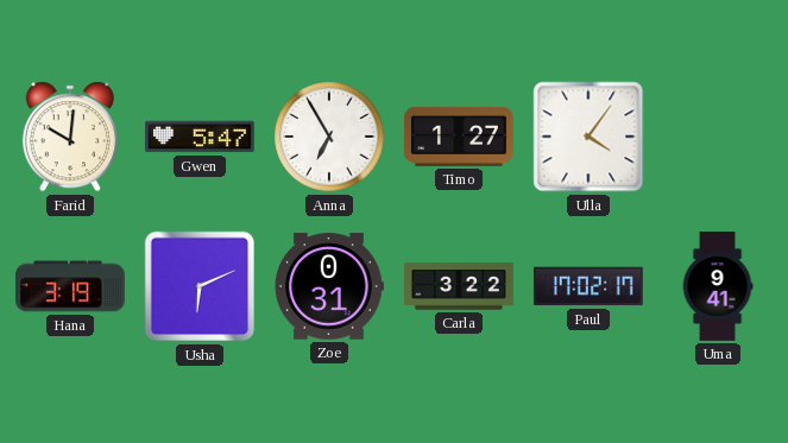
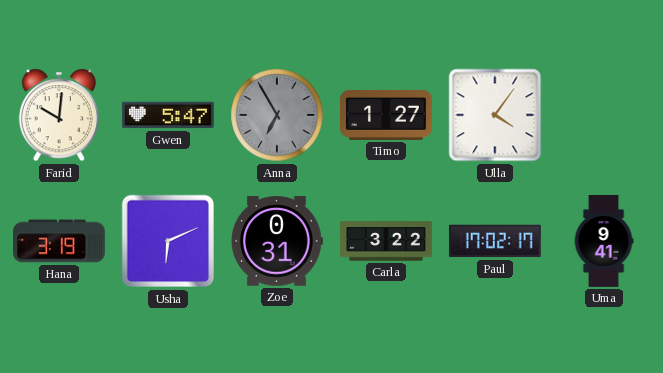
Anna dial: white -> grey (277, 115)
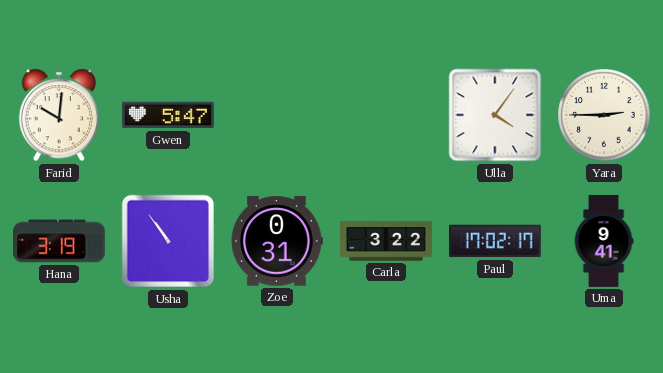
Anna: 6:55 -> none (277, 115)
Timo: 1:27 -> none (387, 115)
Yara: none -> 2:45 (604, 115)
Usha: 6:11 -> 10:54 (168, 241)
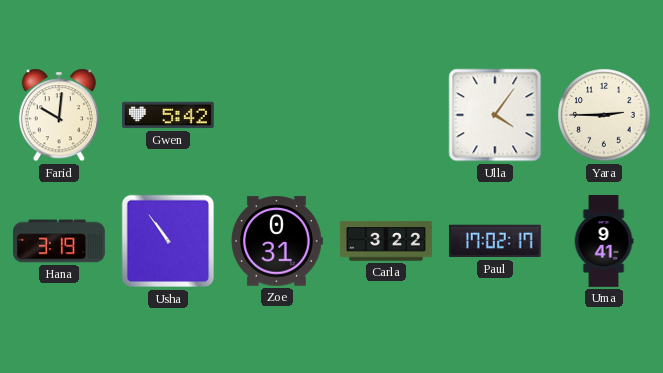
Gwen: 5:47 -> 5:42 (169, 115)
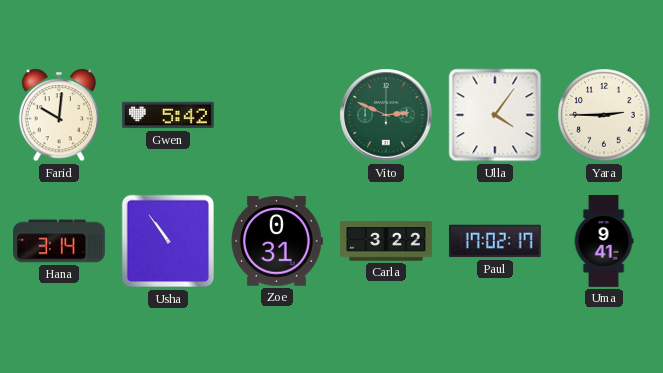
Vito: none -> 2:49 (386, 115)
Hana: 3:19 -> 3:14 (60, 241)
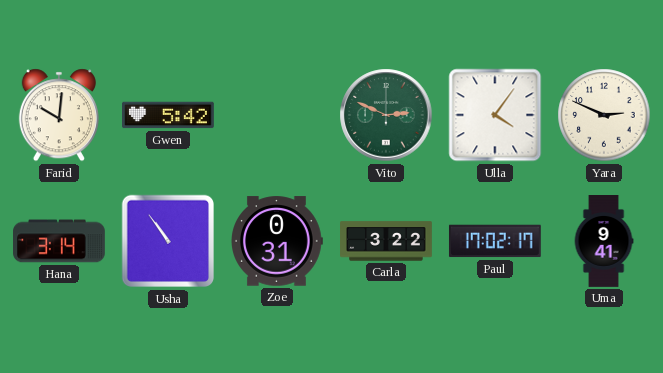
Yara: 2:45 -> 2:49 (604, 115)
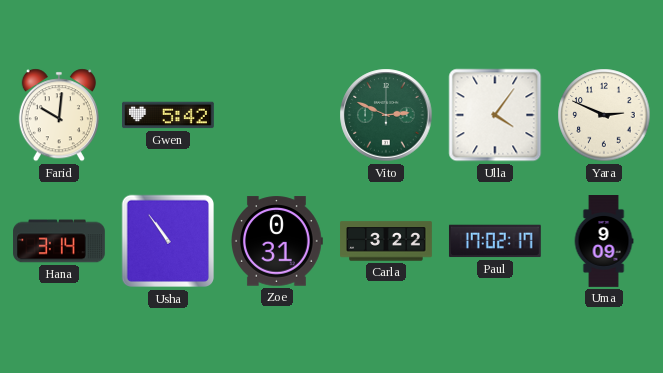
Uma: 9:41 -> 9:09 (604, 242)
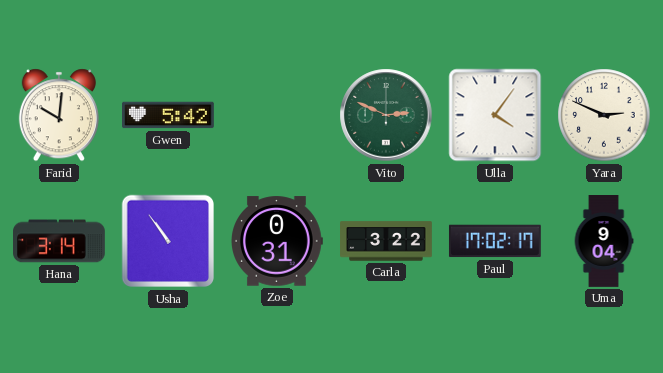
Uma: 9:09 -> 9:04 (604, 242)
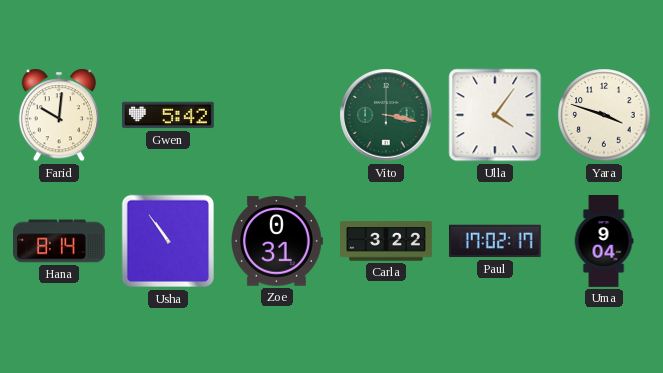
Vito: 2:49 -> 3:17 (386, 115)
Yara: 2:49 -> 3:48 (604, 115)
Hana: 3:14 -> 8:14 (60, 241)
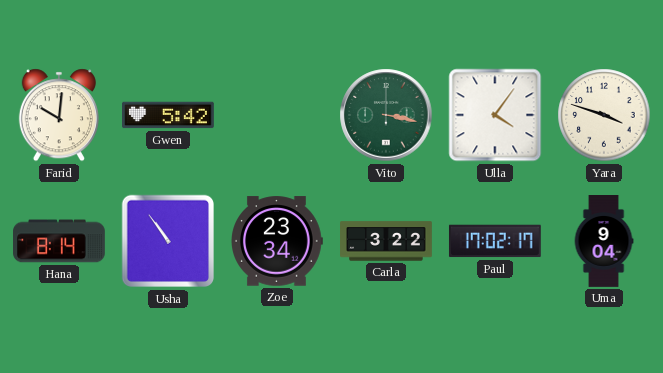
Zoe: 0:31 -> 23:34 (277, 241)
